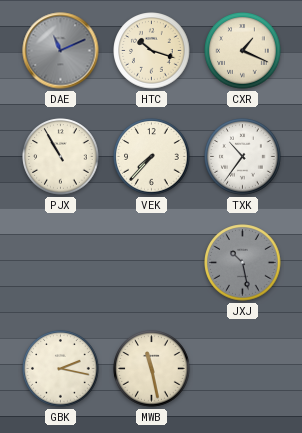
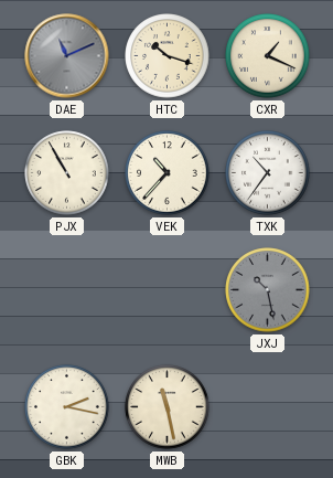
VEK: 7:37 -> 10:37 (168, 173)
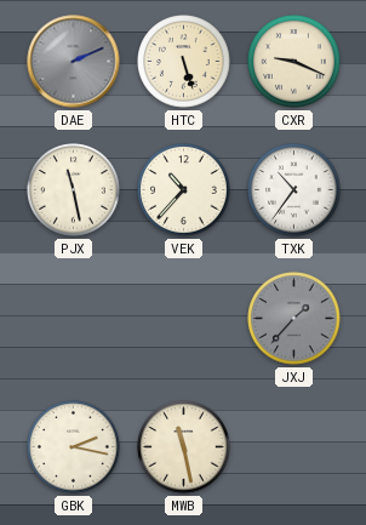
DAE: 11:11 -> 2:11 (74, 62)
HTC: 10:18 -> 5:27 (184, 62)
CXR: 1:19 -> 9:19 (294, 62)
PJX: 10:55 -> 11:28 (74, 190)
JXJ: 10:28 -> 1:37 (294, 319)
